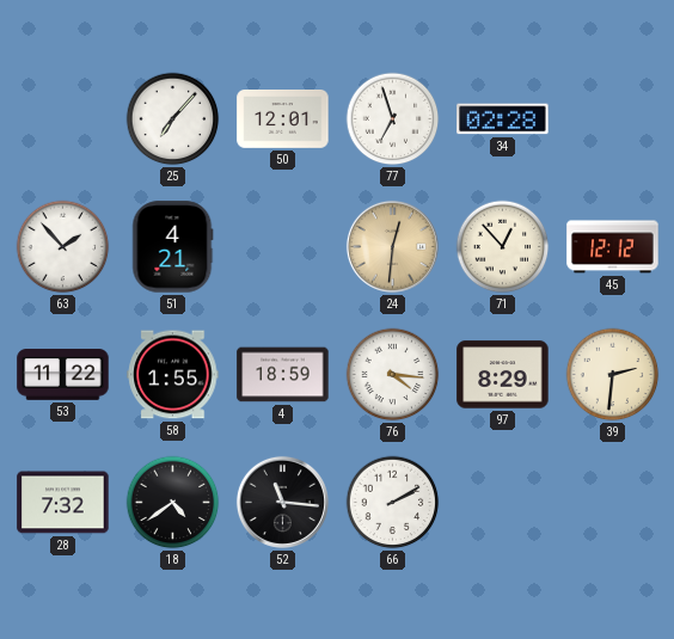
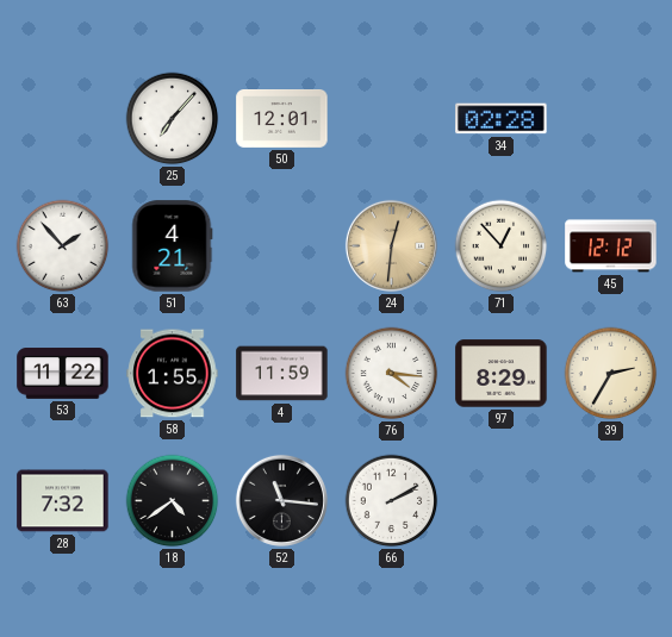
77: 6:57 -> none (393, 119)
4: 18:59 -> 11:59 (282, 374)
39: 2:31 -> 2:35 (611, 374)
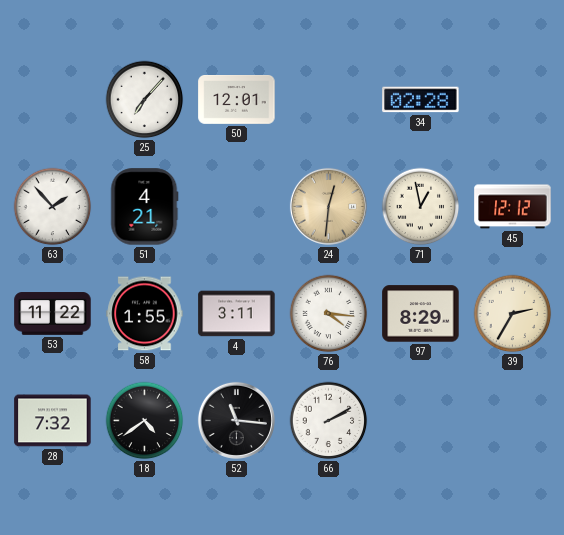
71: 12:53 -> 12:58 (421, 207)
4: 11:59 -> 3:11 (237, 314)
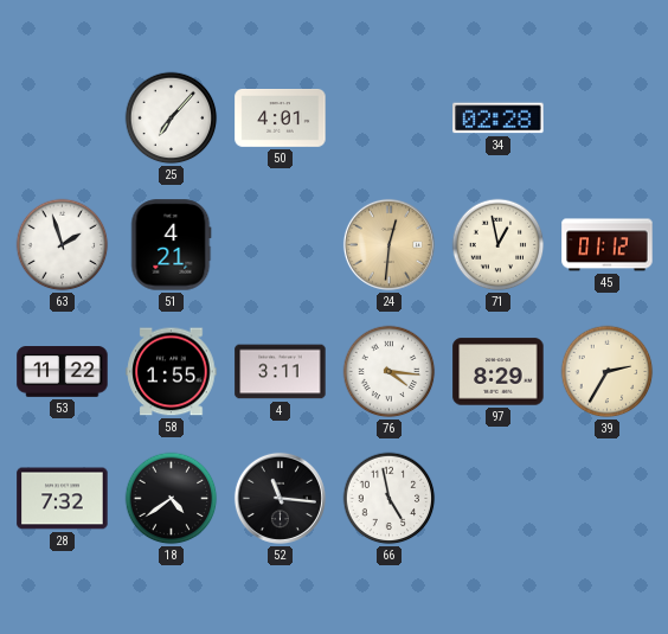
50: 12:01 -> 4:01 (281, 119)
63: 1:53 -> 1:57 (63, 245)
45: 12:12 -> 01:12 (608, 245)
66: 2:10 -> 4:58 (390, 499)
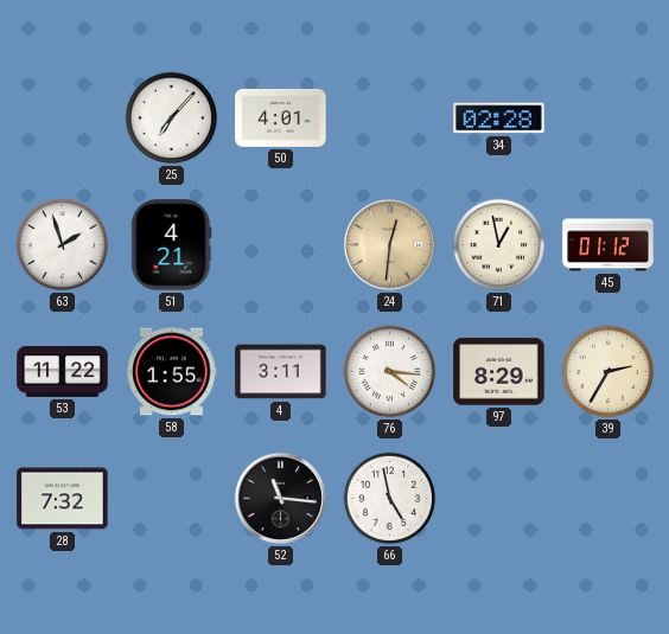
18: 4:39 -> none (172, 499)
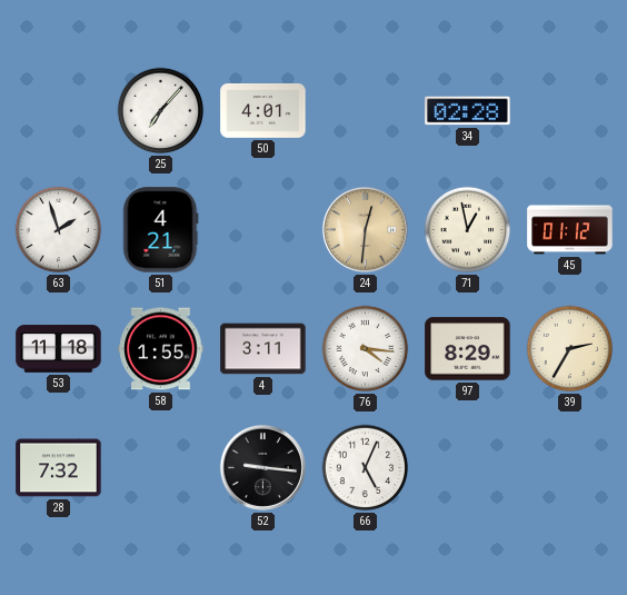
53: 11:22 -> 11:18 (59, 349)
52: 11:16 -> 9:16 (262, 467)
66: 4:58 -> 5:04 (366, 468)
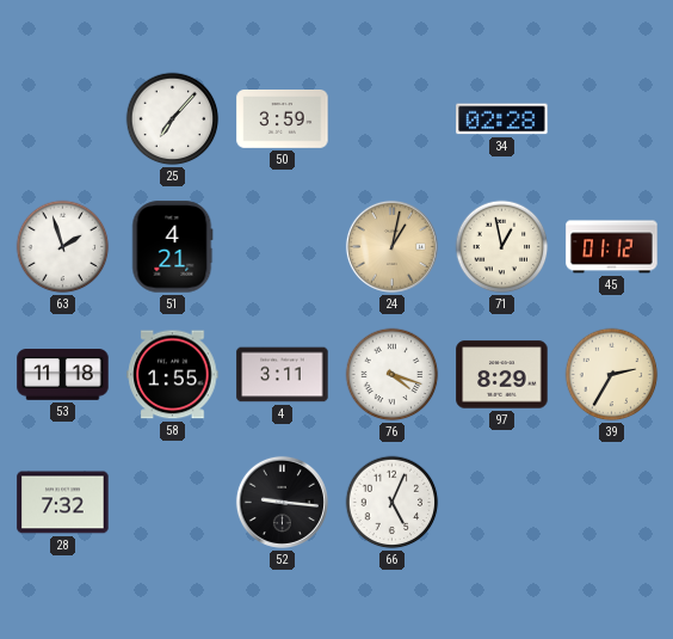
50: 4:01 -> 3:59 (283, 119)
24: 12:31 -> 1:02 (391, 246)
76: 4:16 -> 4:18 (393, 375)
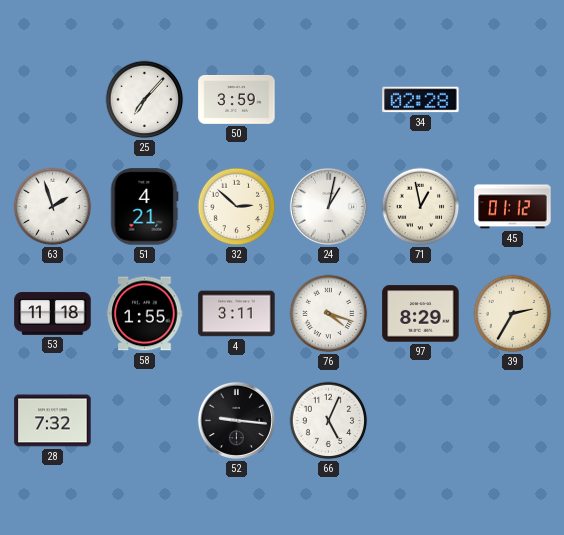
32: none -> 2:52 (237, 207)
24 dial: champagne -> white (328, 206)
